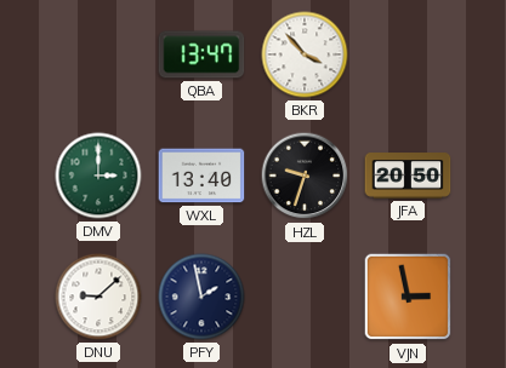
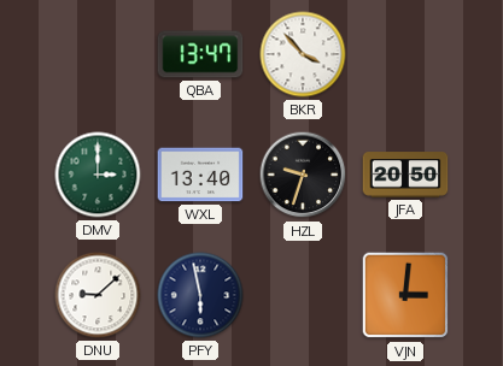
PFY: 1:58 -> 5:58 (200, 295)
VJN: 2:58 -> 3:01 (405, 295)
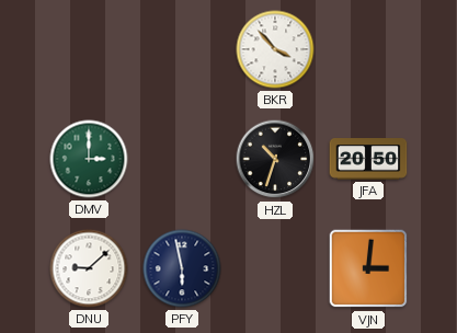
QBA: 13:47 -> none (200, 54)
WXL: 13:40 -> none (200, 175)
HZL: 9:33 -> 10:33 (275, 159)
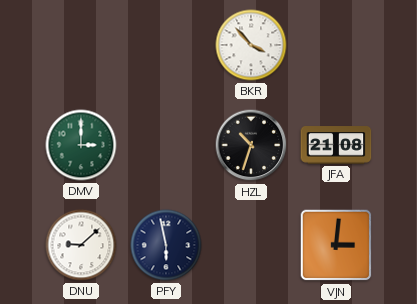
JFA: 20:50 -> 21:08 (336, 145)
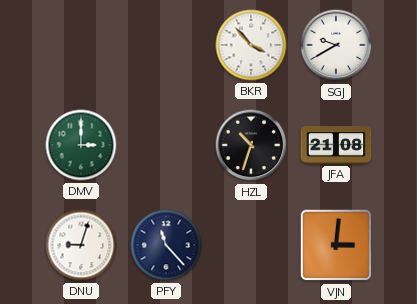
SGJ: none -> 9:40 (336, 45)
DNU: 9:08 -> 9:03 (81, 245)
PFY: 5:58 -> 11:23 (166, 245)
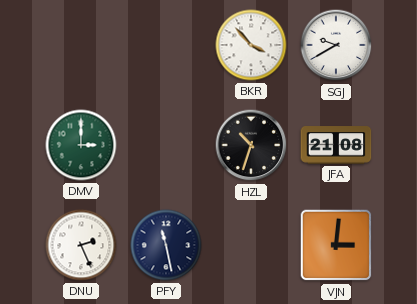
DNU: 9:03 -> 2:26 (81, 245)
PFY: 11:23 -> 11:28 (166, 245)
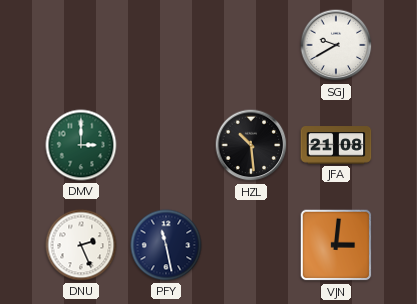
BKR: 3:53 -> none (251, 45)
HZL: 10:33 -> 10:29 (251, 145)
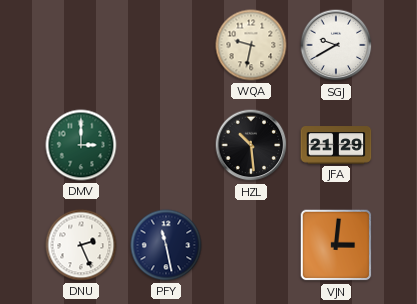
WQA: none -> 9:32 (251, 45)
JFA: 21:08 -> 21:29 (336, 145)
